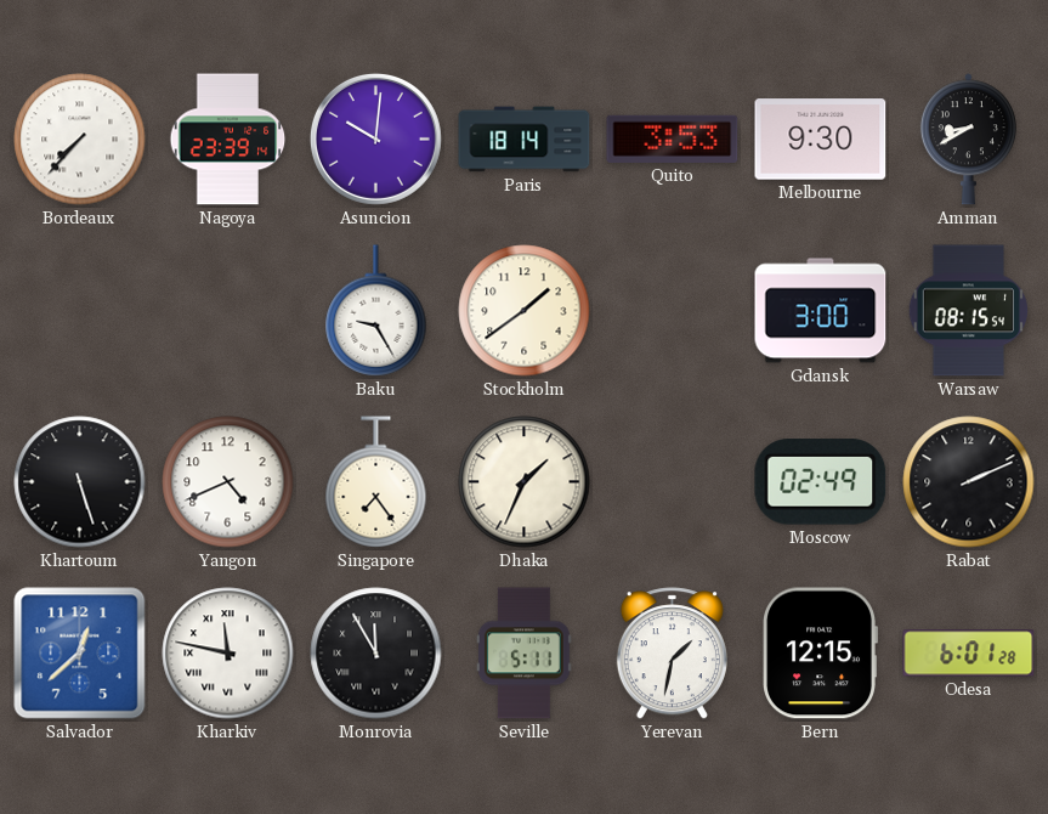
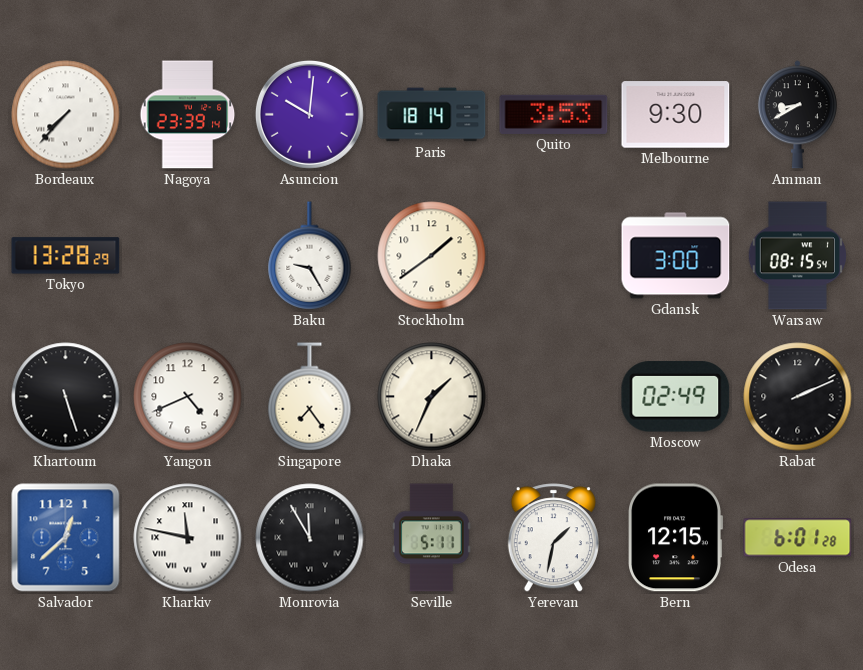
Tokyo: none -> 13:28 (66, 256)
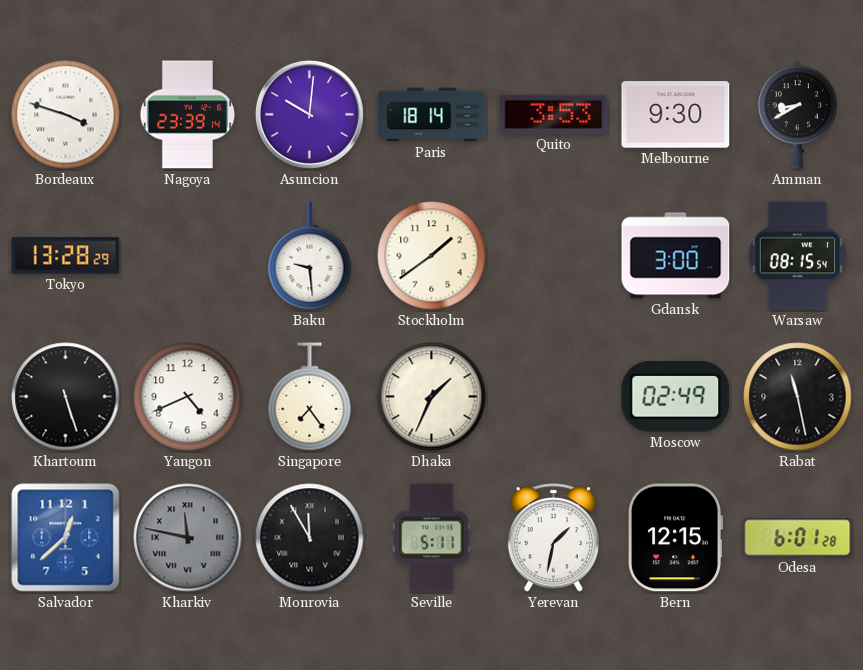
Bordeaux: 7:37 -> 3:48 (66, 115)
Baku: 9:25 -> 9:29 (310, 256)
Rabat: 2:11 -> 11:28 (798, 397)
Kharkiv dial: white -> grey (188, 538)
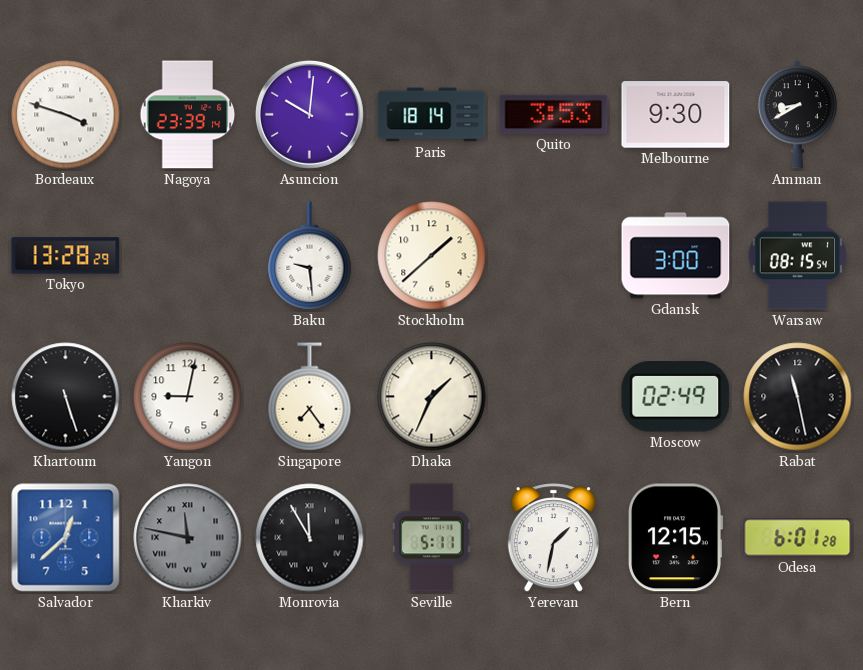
Stockholm: 1:39 -> 1:38 (432, 256)
Yangon: 4:41 -> 9:02 (188, 397)
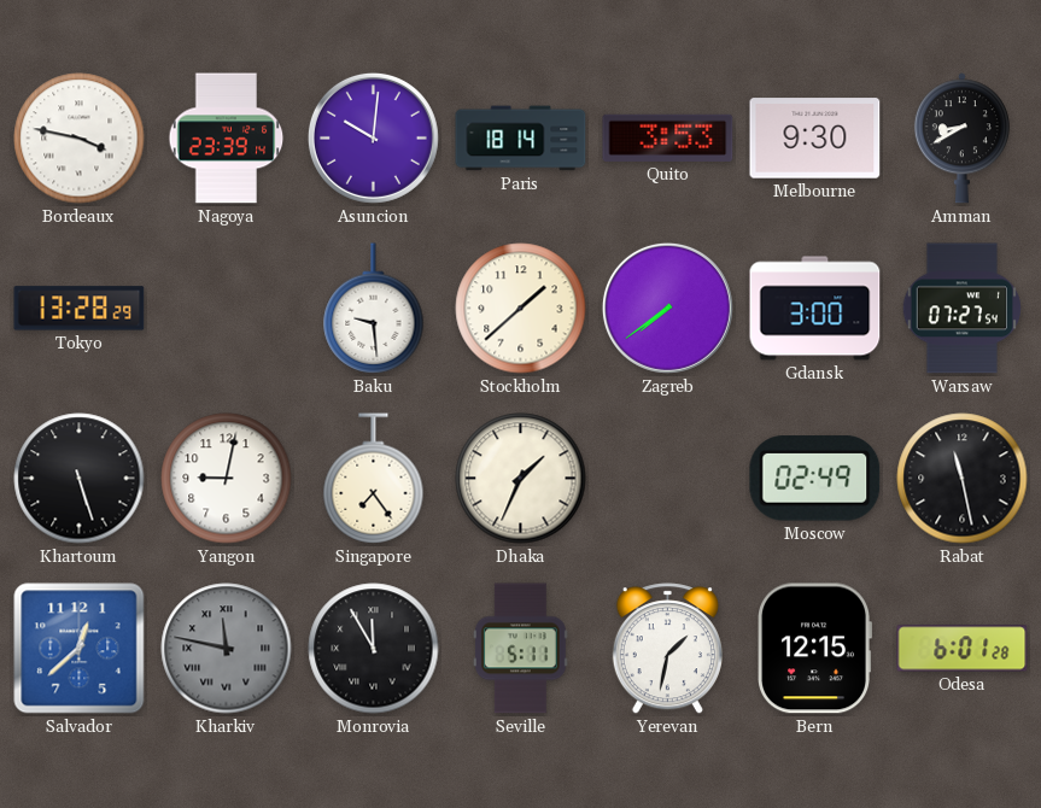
Bordeaux: 3:48 -> 3:47 (80, 139)
Zagreb: none -> 7:39 (667, 308)
Warsaw: 08:15 -> 07:27 (961, 309)
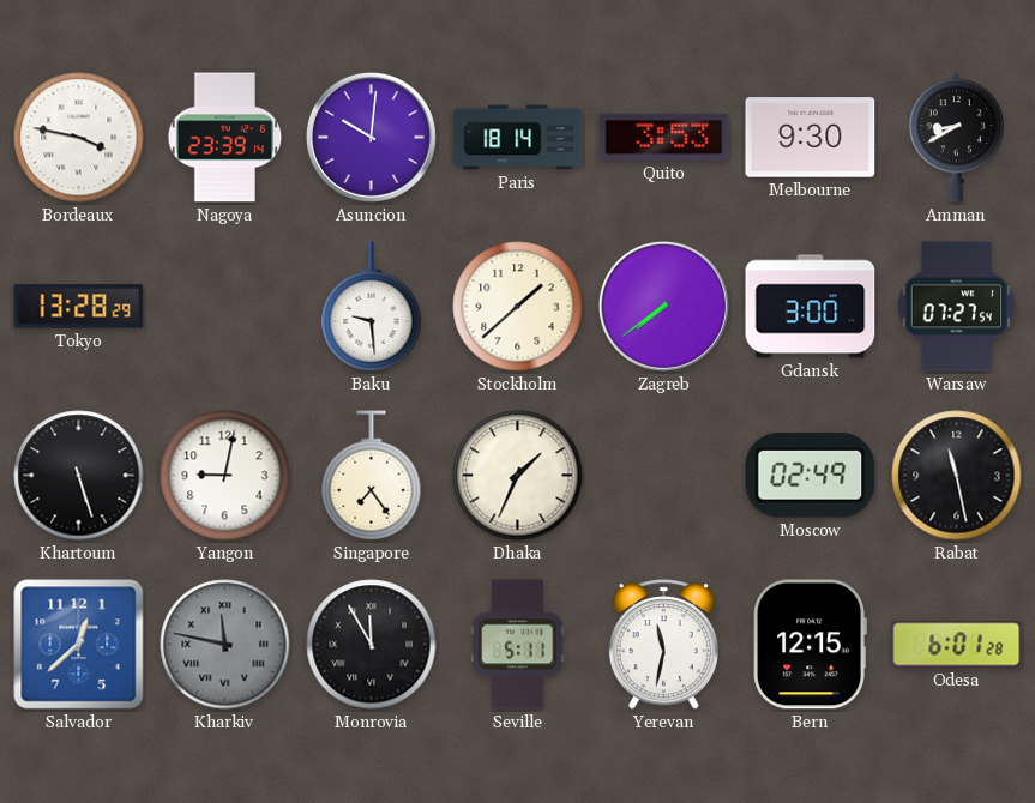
Yerevan: 1:32 -> 11:32 (663, 645)
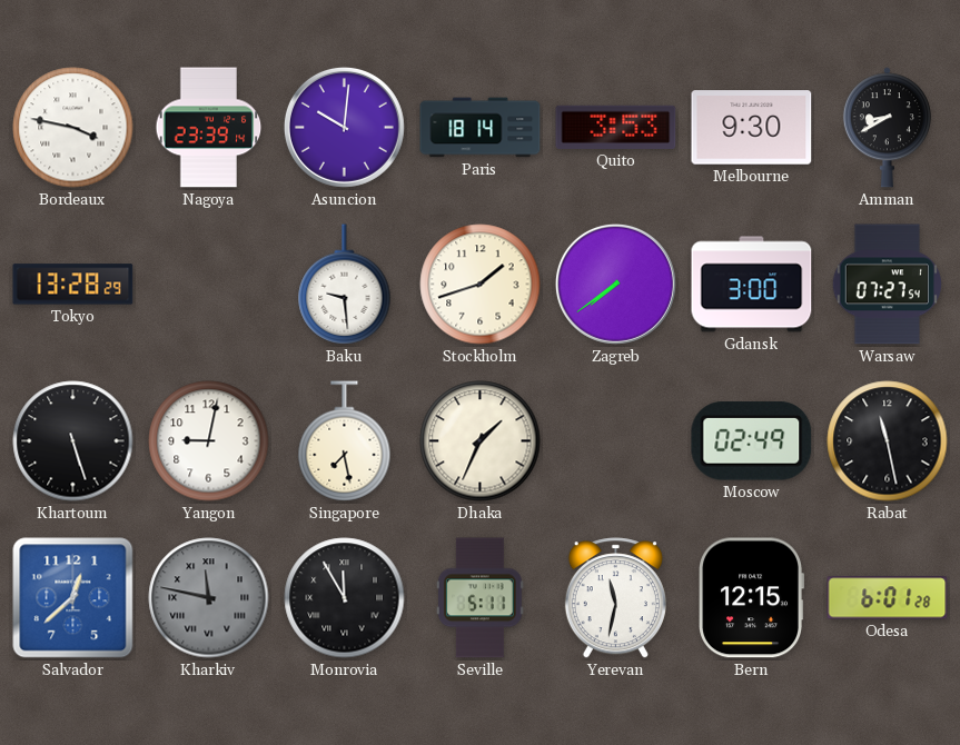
Stockholm: 1:38 -> 1:42 (481, 285)
Singapore: 7:24 -> 7:28 (345, 441)
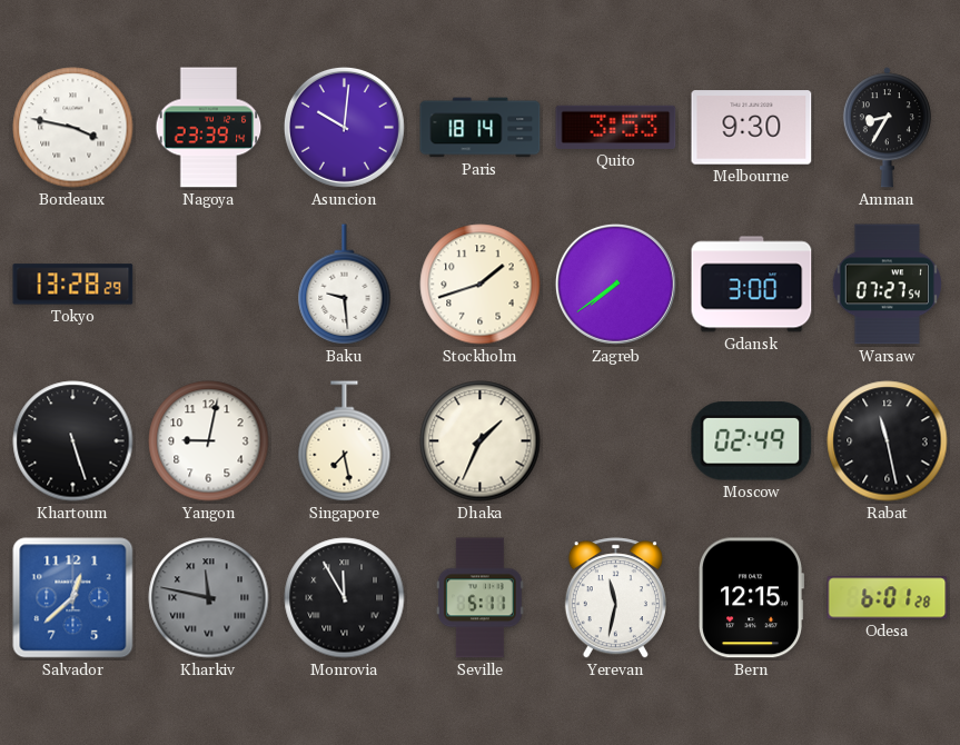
Amman: 8:40 -> 8:35 (887, 128)
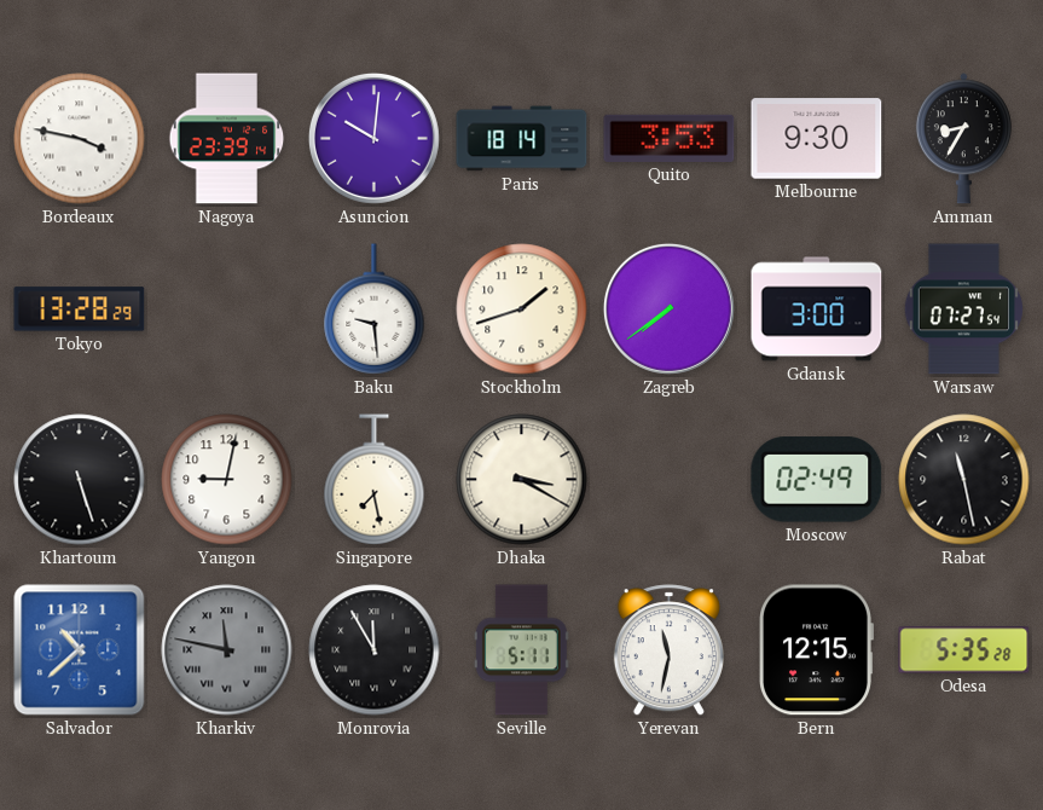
Dhaka: 1:34 -> 3:20 (522, 480)
Salvador: 12:38 -> 10:38 (80, 650)
Odesa: 6:01 -> 5:35 (964, 650)
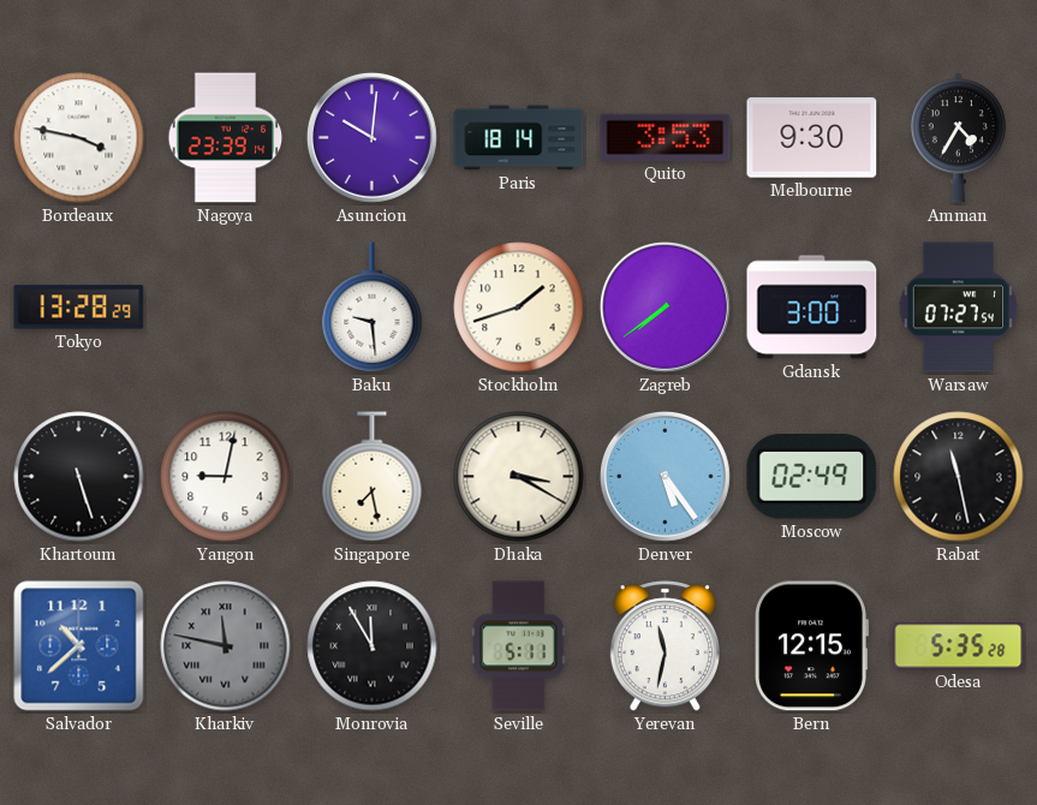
Amman: 8:35 -> 4:35 (958, 138)
Denver: none -> 5:24 (664, 476)
